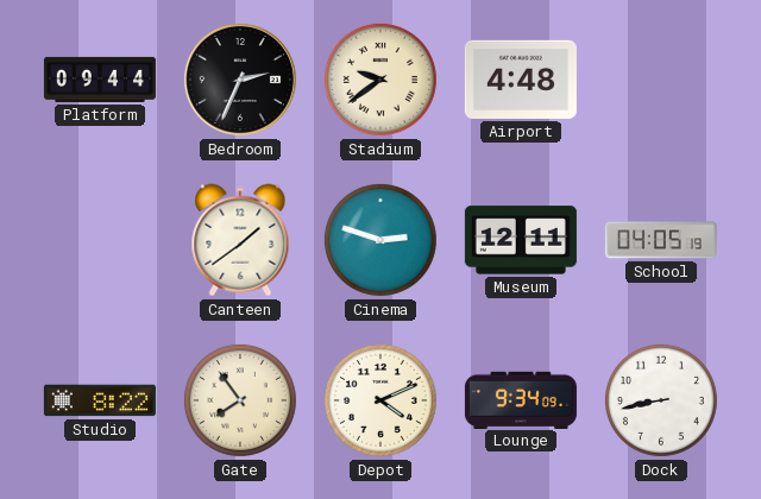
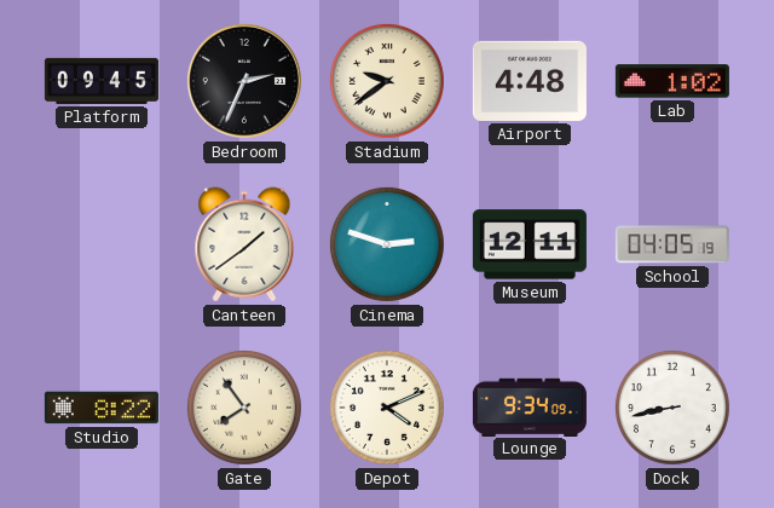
Platform: 09:44 -> 09:45 (102, 81)
Lab: none -> 1:02 (672, 81)
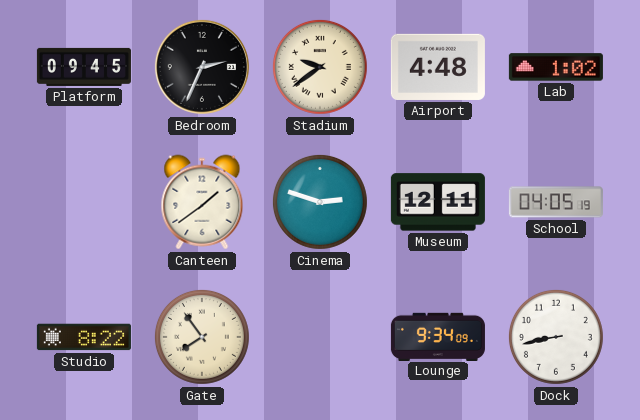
Depot: 4:11 -> none (387, 408)
